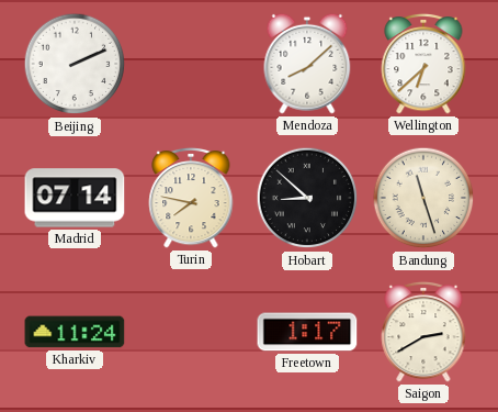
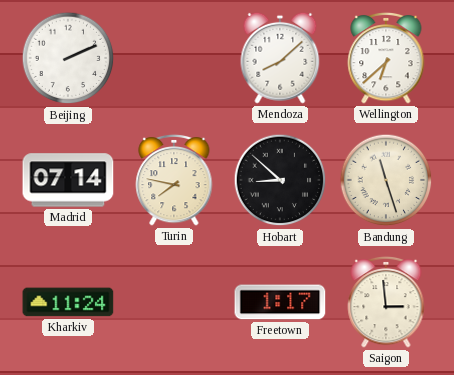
Saigon: 2:40 -> 2:59 (386, 302)
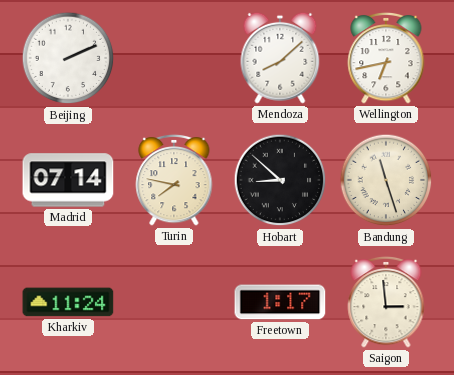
Wellington: 6:38 -> 6:43 (386, 58)
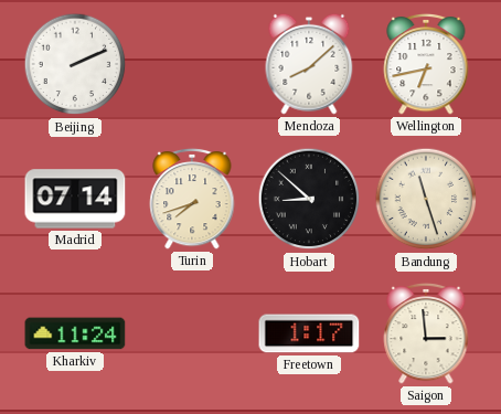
Turin: 7:47 -> 7:42 (192, 199)
